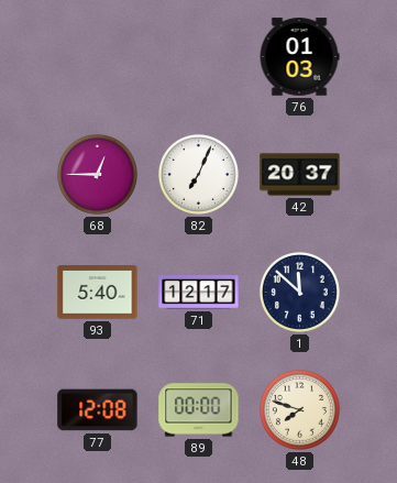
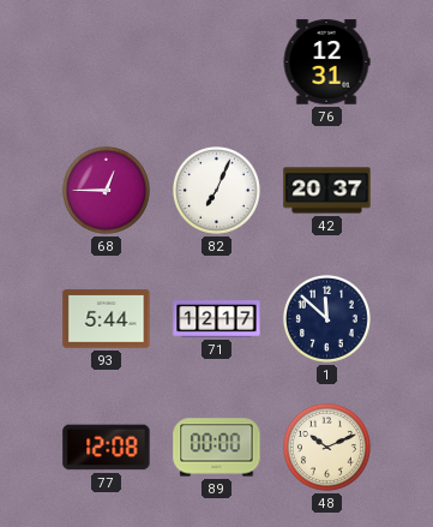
76: 01:03 -> 12:31 (326, 62)
93: 5:40 -> 5:44 (107, 319)
48: 7:48 -> 10:11 (326, 447)
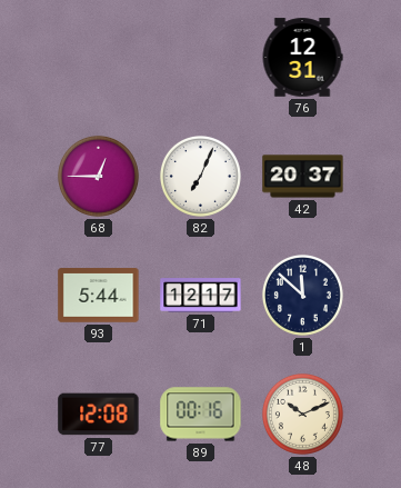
89: 00:00 -> 00:16 (201, 415)
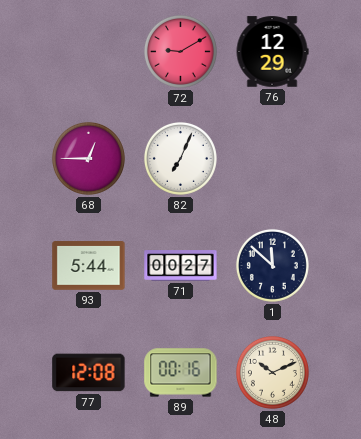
72: none -> 9:10 (180, 51)
76: 12:31 -> 12:29 (272, 52)
42: 20:37 -> none (303, 177)
71: 12:17 -> 00:27 (181, 266)
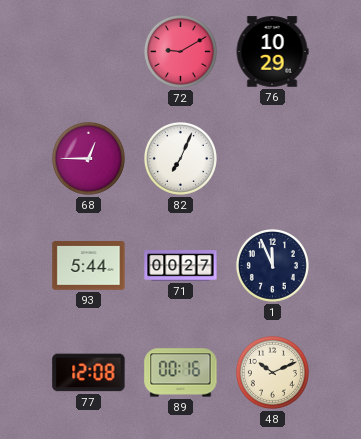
76: 12:29 -> 10:29 (272, 52)
1: 11:52 -> 11:56 (272, 265)
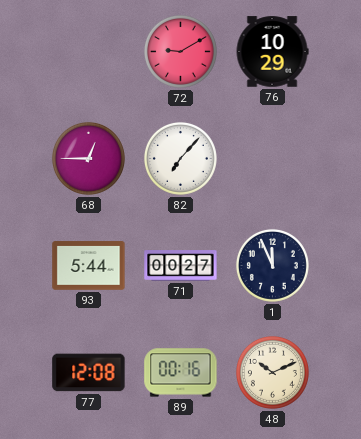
82: 7:04 -> 7:07 (180, 158)
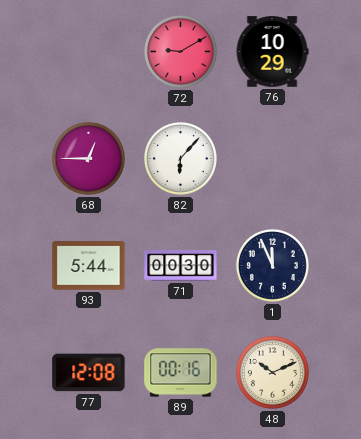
82: 7:07 -> 6:07 (180, 158)
71: 00:27 -> 00:30 (181, 266)
